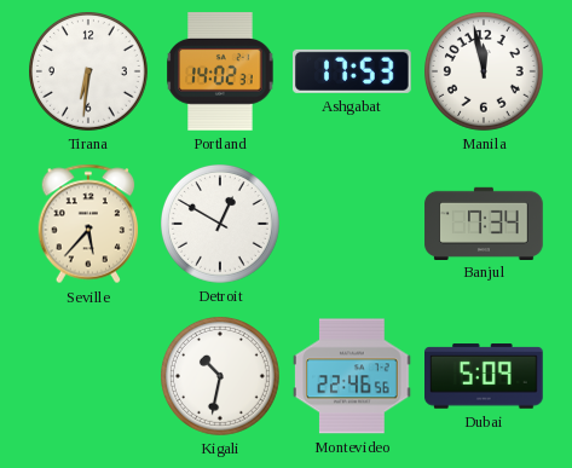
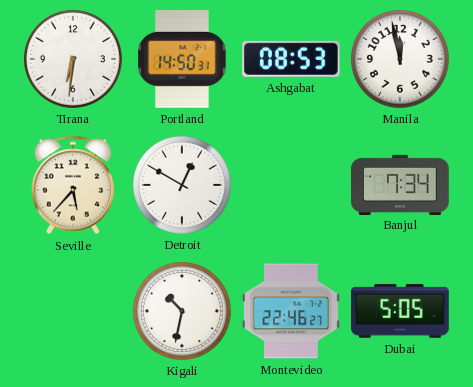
Portland: 14:02 -> 14:50 (182, 60)
Ashgabat: 17:53 -> 08:53 (292, 59)
Montevideo: 22:46:56 -> 22:46:27 (292, 311)
Dubai: 5:09 -> 5:05 (400, 311)
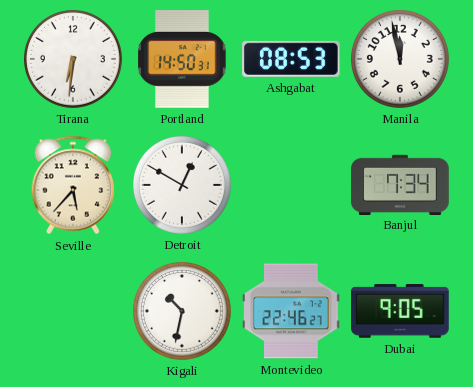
Dubai: 5:05 -> 9:05 (400, 311)
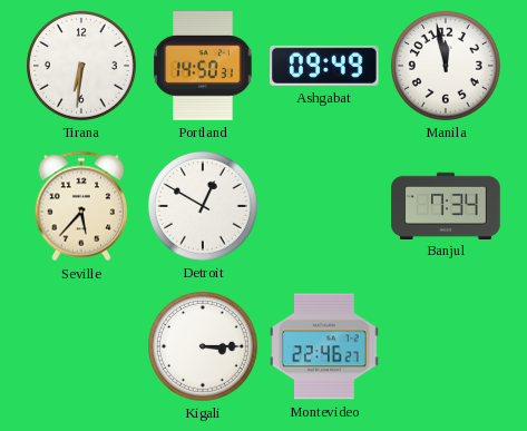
Ashgabat: 08:53 -> 09:49 (325, 66)
Kigali: 10:32 -> 3:15 (204, 347)
Dubai: 9:05 -> none (400, 311)
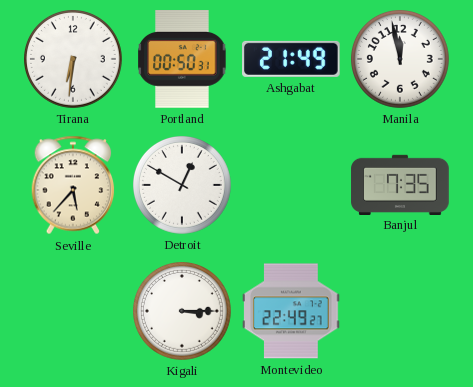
Portland: 14:50 -> 00:50 (182, 60)
Ashgabat: 09:49 -> 21:49 (292, 59)
Banjul: 7:34 -> 7:35 (400, 184)
Montevideo: 22:46 -> 22:49 (292, 311)
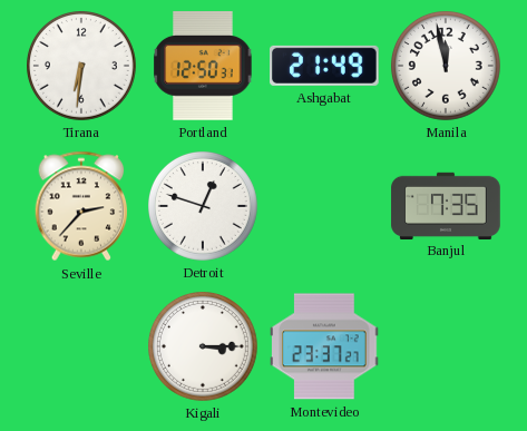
Portland: 00:50 -> 12:50 (203, 67)
Seville: 5:37 -> 2:37 (81, 206)
Detroit: 12:50 -> 12:48 (204, 207)
Montevideo: 22:49 -> 23:37 (325, 346)
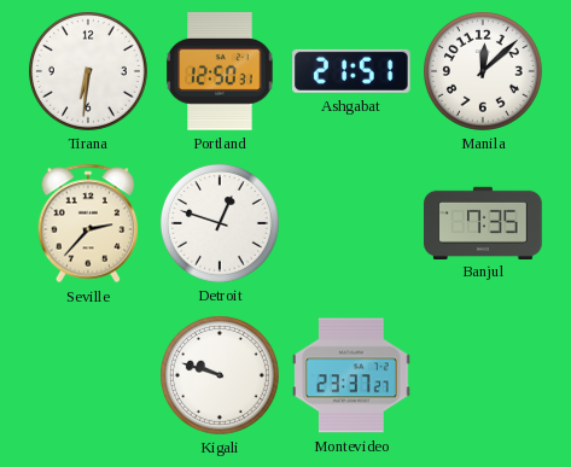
Ashgabat: 21:49 -> 21:51 (352, 71)
Manila: 11:58 -> 12:08 (484, 72)
Kigali: 3:15 -> 9:48 (221, 376)
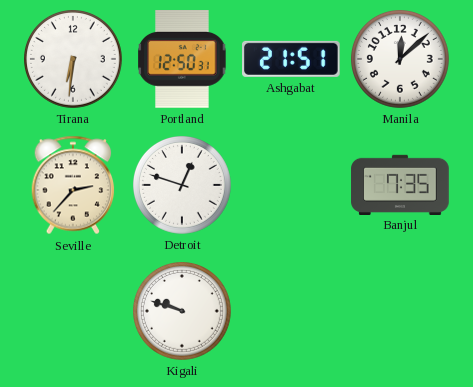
Montevideo: 23:37 -> none (352, 375)
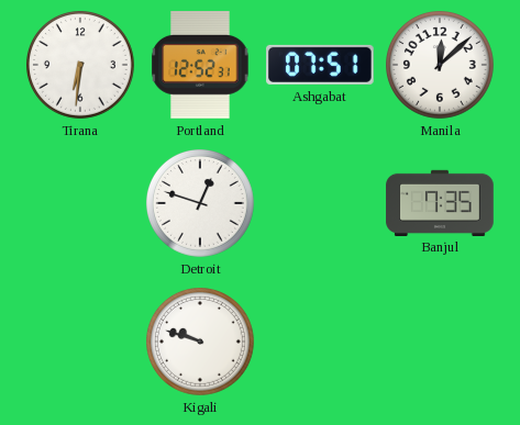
Portland: 12:50 -> 12:52 (200, 66)
Ashgabat: 21:51 -> 07:51 (321, 65)
Seville: 2:37 -> none (73, 185)
